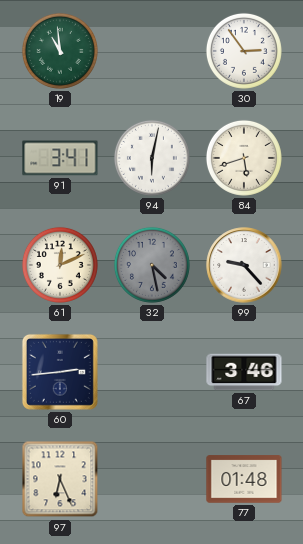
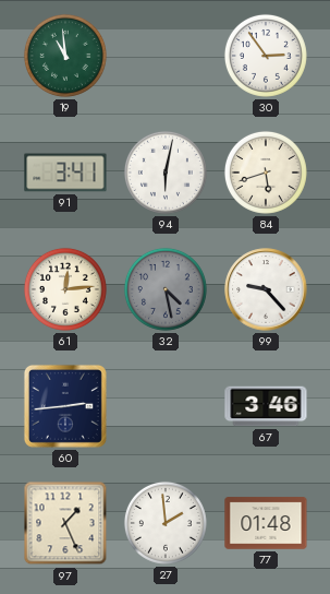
61: 12:11 -> 12:14 (65, 289)
97: 6:26 -> 1:26 (65, 523)
27: none -> 1:59 (166, 523)
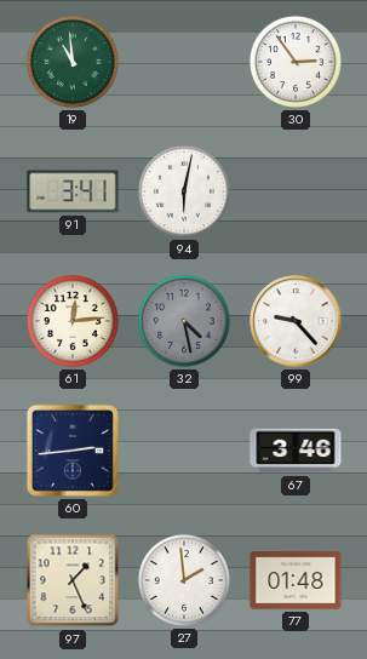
84: 5:42 -> none (266, 173)
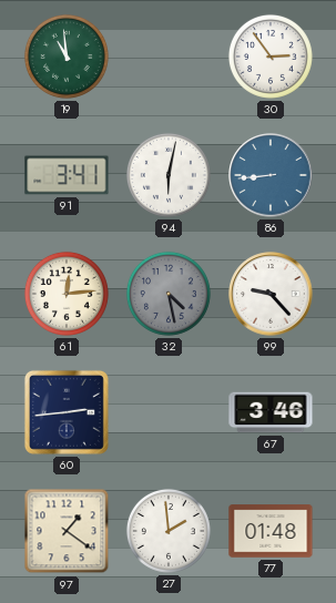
86: none -> 8:44 (271, 175)
97: 1:26 -> 1:21 (67, 531)
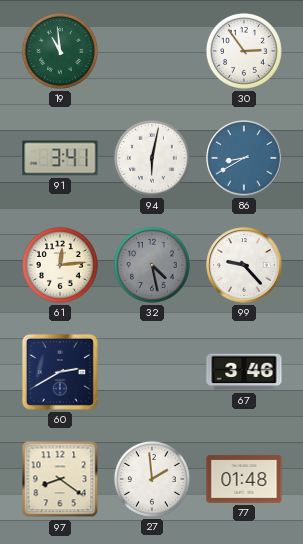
86: 8:44 -> 8:40 (244, 158)
60: 2:44 -> 2:40 (60, 372)
97: 1:21 -> 8:21 (60, 479)
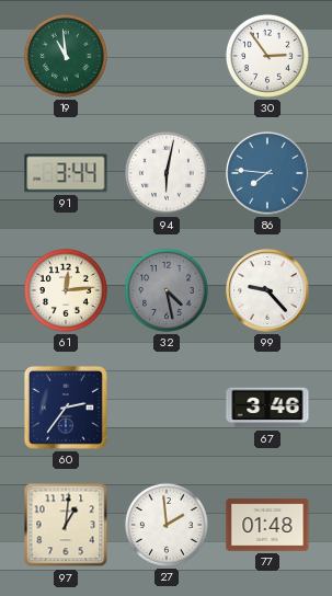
91: 3:41 -> 3:44 (66, 173)
86: 8:40 -> 7:46 (267, 173)
60: 2:40 -> 2:36 (66, 408)
97: 8:21 -> 1:01 (66, 525)
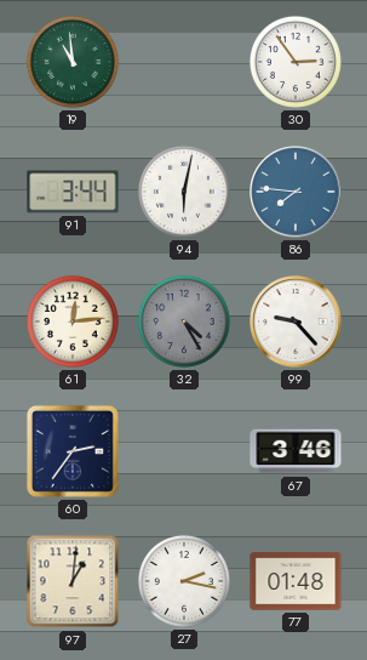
32: 4:28 -> 4:25 (184, 322)
27: 1:59 -> 2:17 (184, 581)
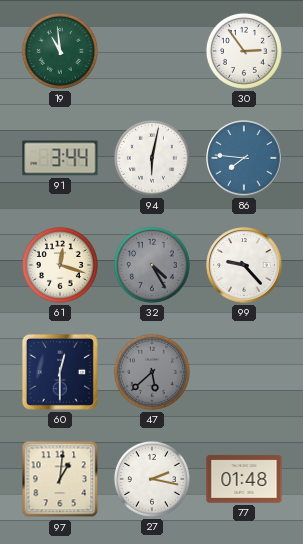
61: 12:14 -> 12:18 (60, 265)
60: 2:36 -> 12:30 (60, 372)
47: none -> 5:38 (152, 372)
67: 3:46 -> none (296, 451)
